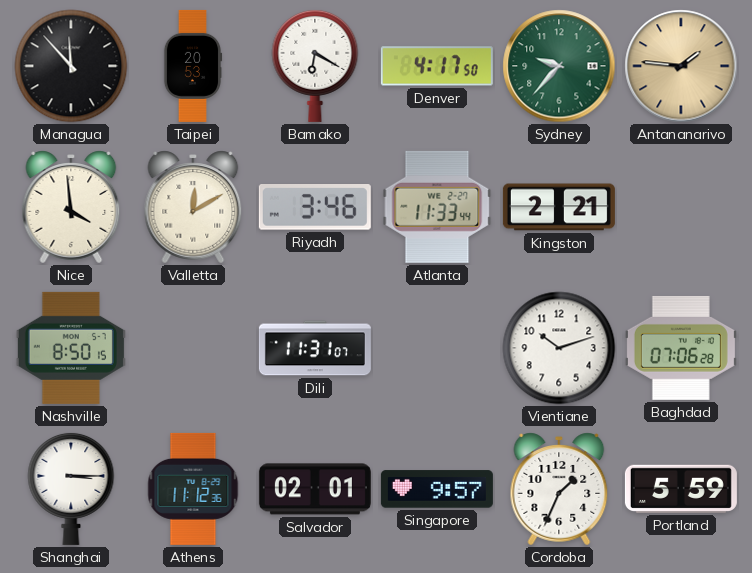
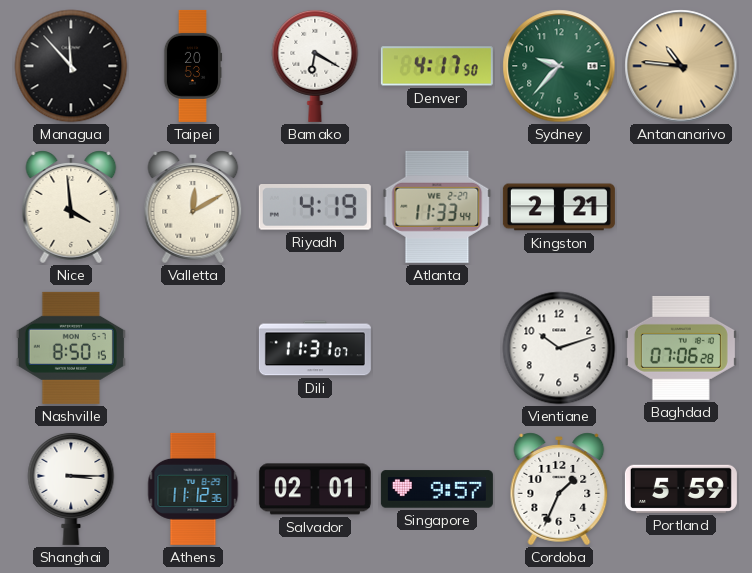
Antananarivo: 1:46 -> 10:46 (681, 66)
Riyadh: 3:46 -> 4:19 (315, 208)
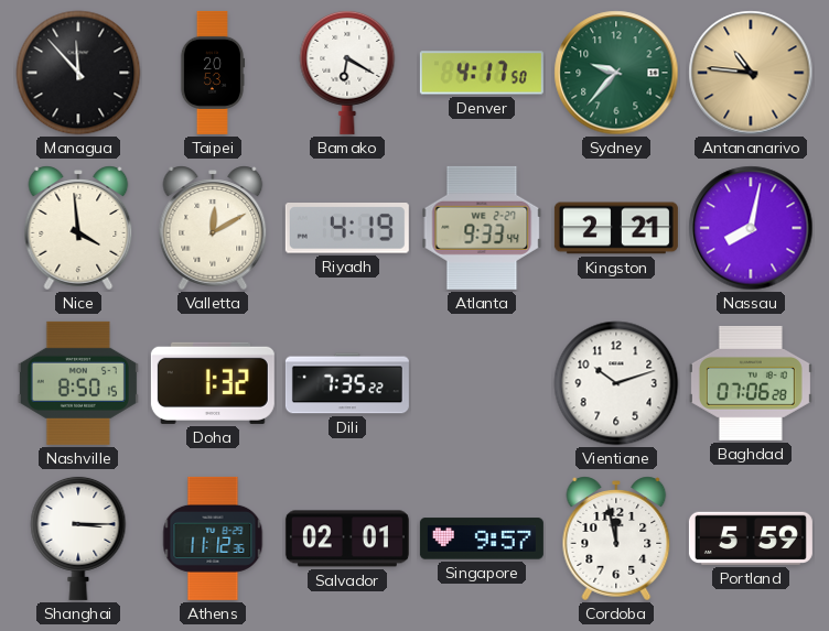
Atlanta: 11:33 -> 9:33 (482, 228)
Nassau: none -> 8:02 (751, 228)
Doha: none -> 1:32 (213, 383)
Dili: 11:31 -> 7:35 (347, 383)
Cordoba: 1:34 -> 11:58 (616, 538)
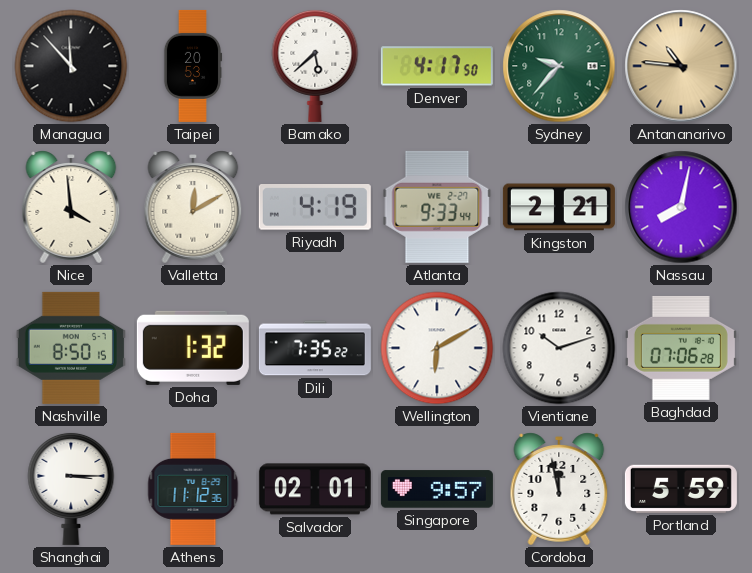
Bamako: 6:20 -> 5:38 (315, 65)
Wellington: none -> 6:10 (437, 348)
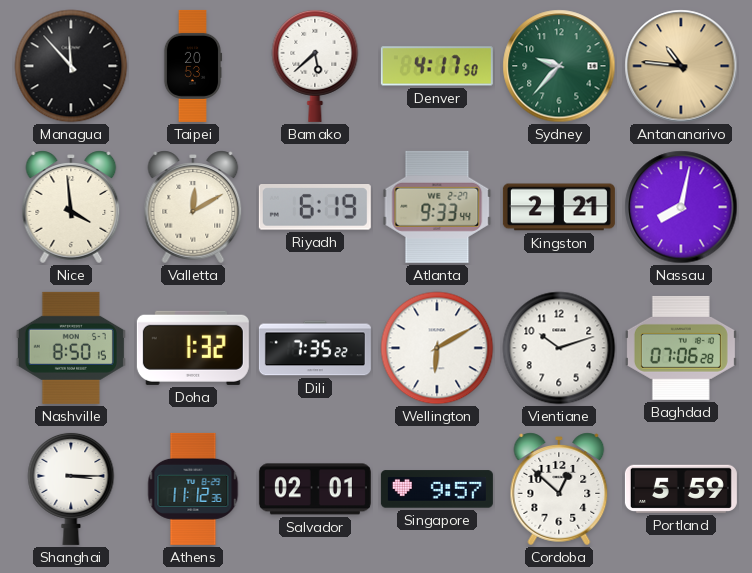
Riyadh: 4:19 -> 6:19 (315, 208)
Cordoba: 11:58 -> 12:52 (559, 489)
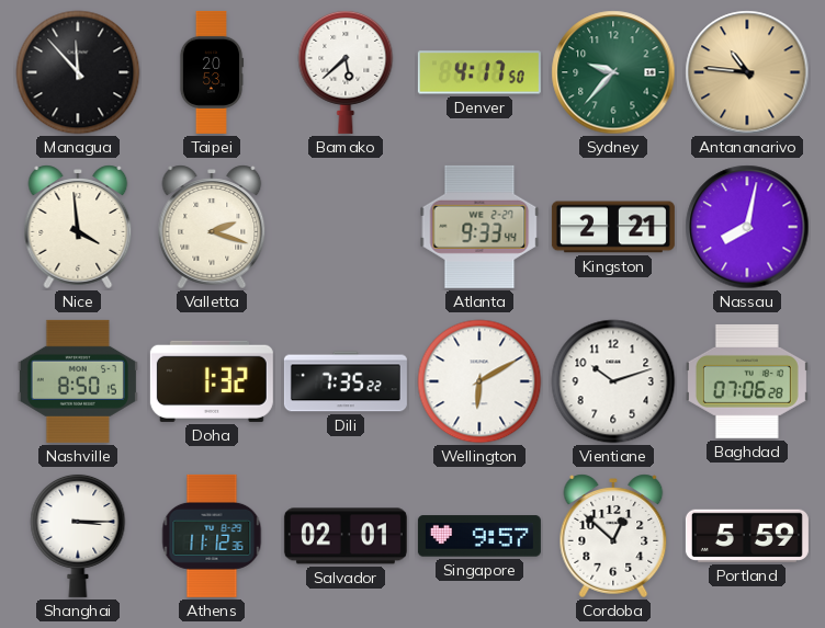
Valletta: 12:10 -> 2:18 (212, 227)
Riyadh: 6:19 -> none (315, 208)
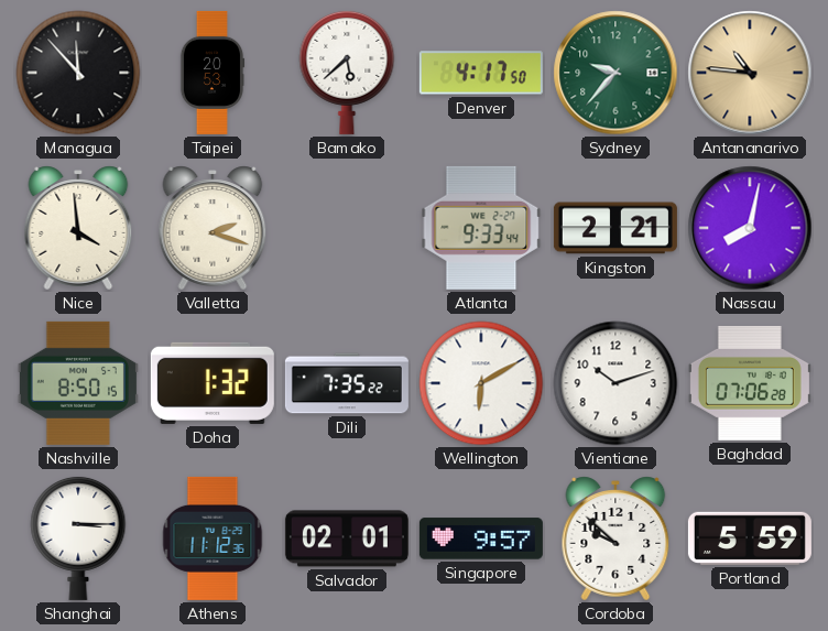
Cordoba: 12:52 -> 9:52 (615, 538)
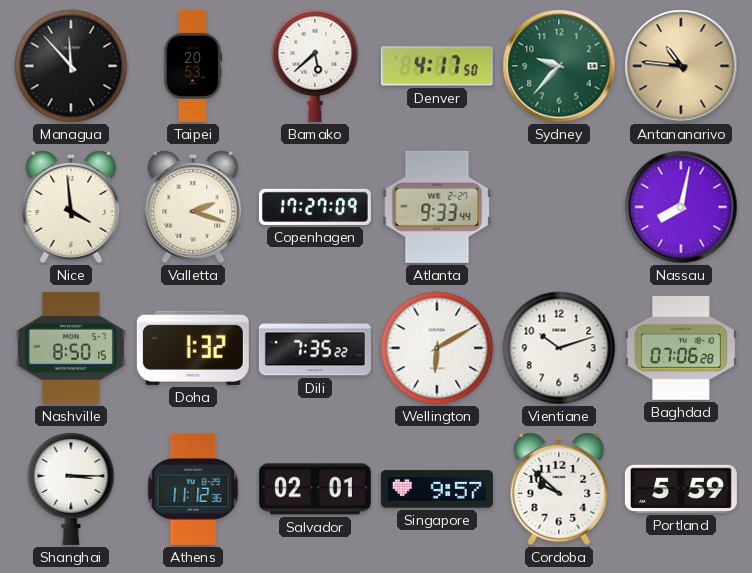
Copenhagen: none -> 17:27 (315, 207)
Kingston: 2:21 -> none (615, 228)
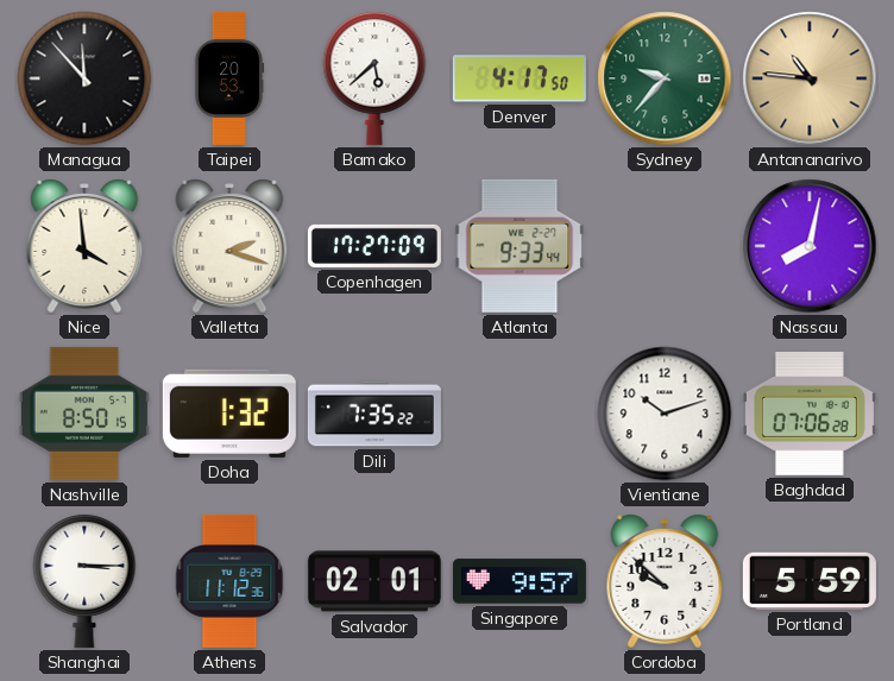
Wellington: 6:10 -> none (437, 348)
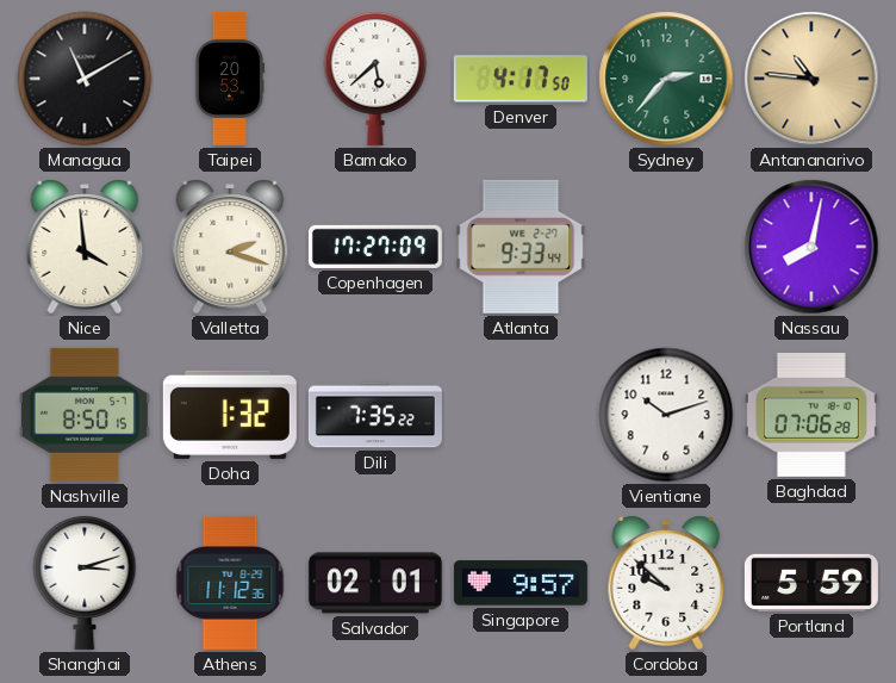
Managua: 11:53 -> 11:10 (85, 79)
Sydney: 9:37 -> 2:37 (666, 79)
Shanghai: 3:15 -> 3:12 (85, 582)
